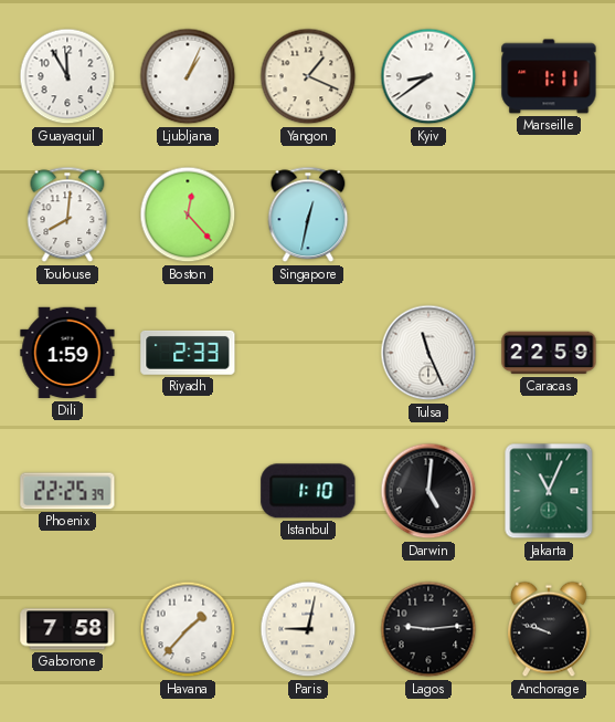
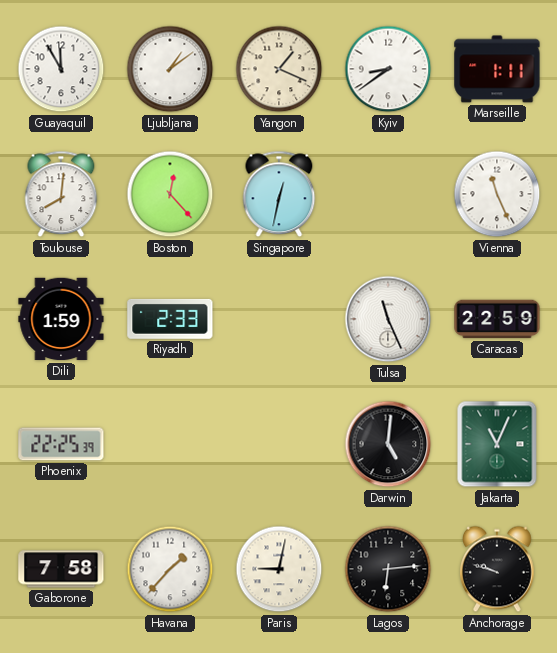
Ljubljana: 1:04 -> 1:09 (170, 69)
Vienna: none -> 11:26 (497, 194)
Istanbul: 1:10 -> none (308, 491)
Lagos: 9:14 -> 6:14 (388, 569)
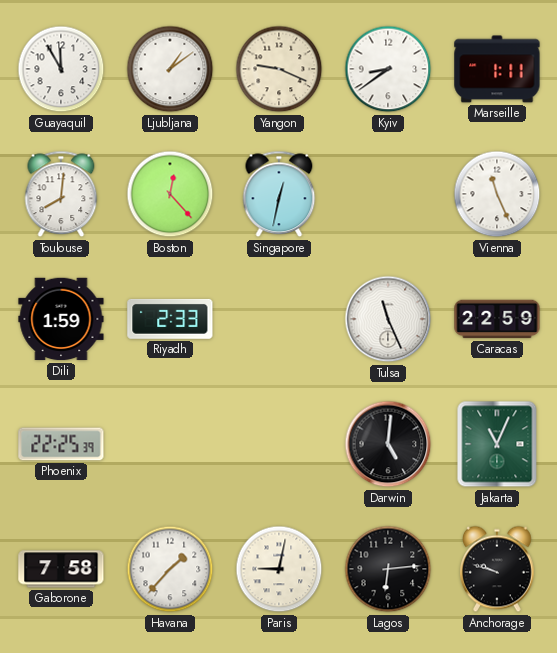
Yangon: 1:19 -> 9:19 (279, 69)
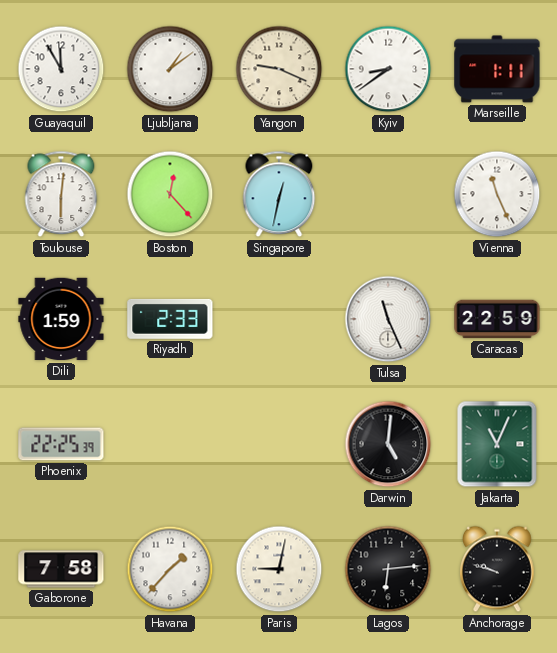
Toulouse: 8:01 -> 6:01 (61, 194)
